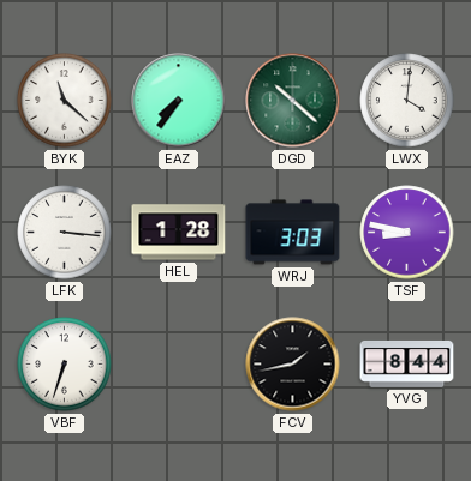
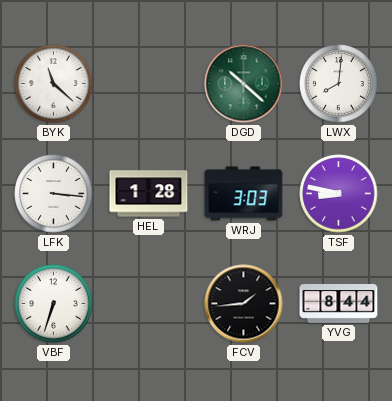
EAZ: 7:36 -> none (179, 101)
LWX: 4:01 -> 8:01 (339, 84)
FCV: 1:43 -> 1:44 (244, 304)
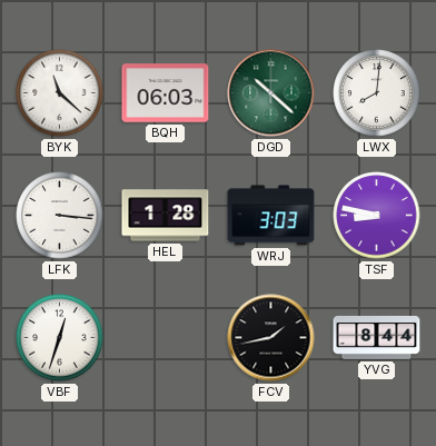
BQH: none -> 06:03 (166, 93)
VBF: 6:33 -> 12:33 (60, 338)
FCV: 1:44 -> 1:43 (271, 338)
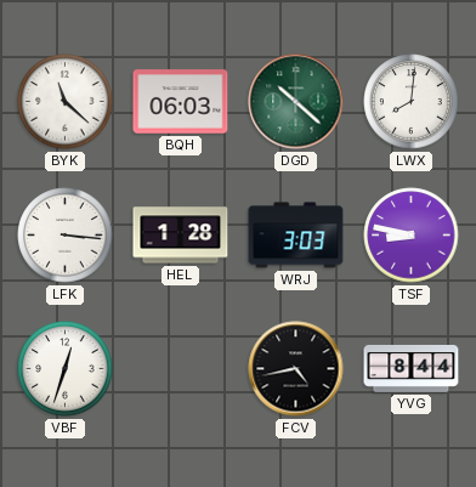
FCV: 1:43 -> 4:43 (296, 369)
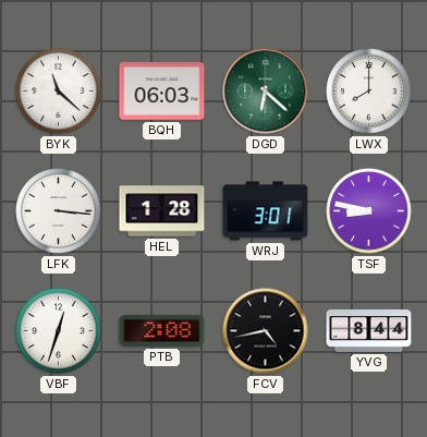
DGD: 10:22 -> 6:22 (266, 92)
LWX: 8:01 -> 8:00 (369, 92)
WRJ: 3:03 -> 3:01 (266, 211)
PTB: none -> 2:08 (162, 330)
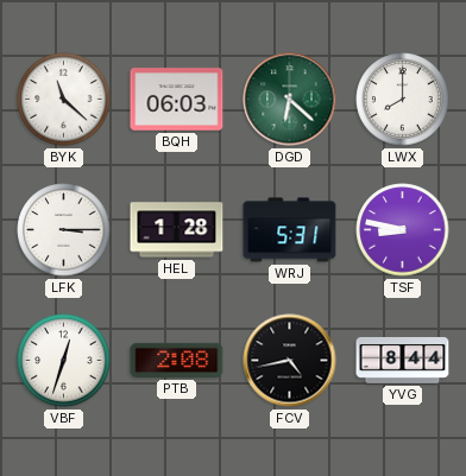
LFK: 3:16 -> 3:15 (64, 230)
WRJ: 3:01 -> 5:31 (290, 230)
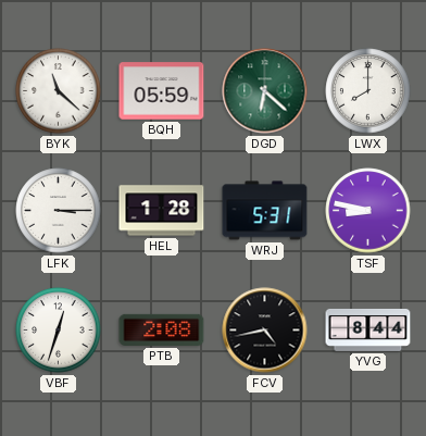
BQH: 06:03 -> 05:59 (162, 91)
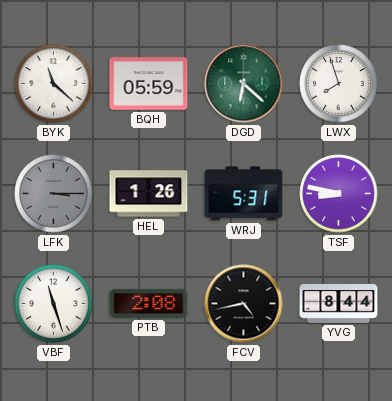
LWX: 8:00 -> 7:57 (339, 84)
LFK dial: white -> grey (54, 194)
HEL: 1:28 -> 1:26 (149, 194)
VBF: 12:33 -> 11:27 (54, 304)
